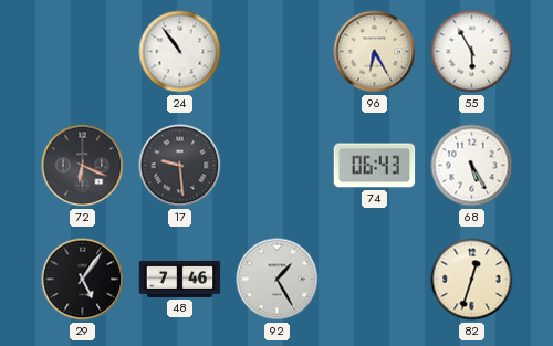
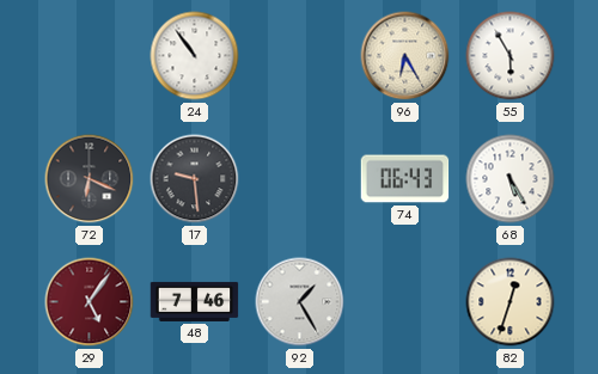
29 dial: black -> burgundy (90, 302)
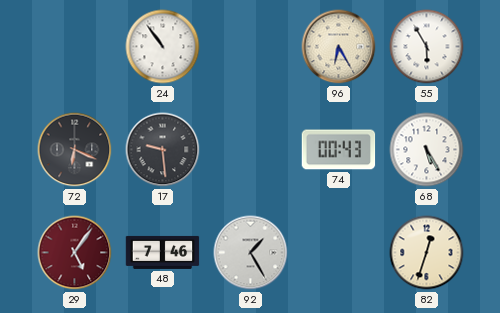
74: 06:43 -> 00:43 (339, 150)
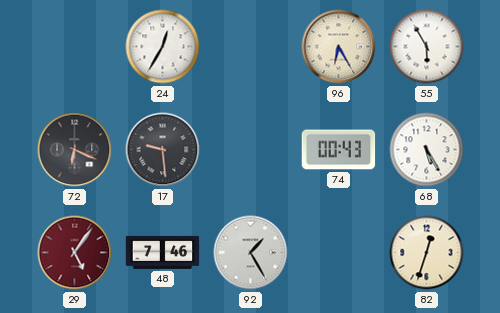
24: 10:54 -> 12:35 (163, 47)
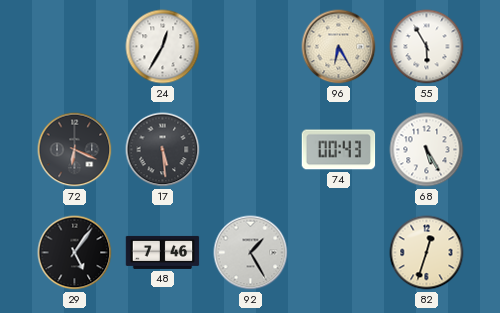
17: 9:29 -> 5:29 (163, 150)
29 dial: burgundy -> black (75, 253)
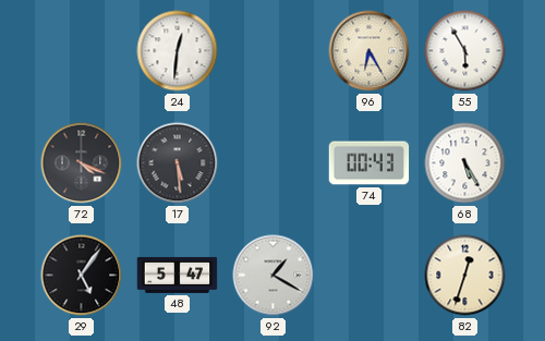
24: 12:35 -> 12:31 (178, 51)
72: 6:19 -> 4:19 (82, 163)
48: 7:46 -> 5:47 (178, 275)
92: 1:25 -> 1:20 (274, 276)
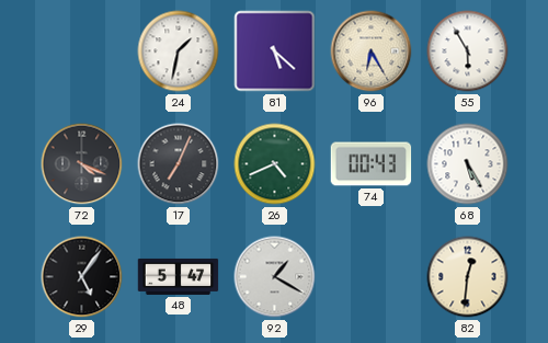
24: 12:31 -> 1:32 (179, 52)
81: none -> 5:22 (275, 52)
17: 5:29 -> 7:04 (179, 164)
26: none -> 4:41 (275, 164)
82: 12:33 -> 12:31 (468, 277)
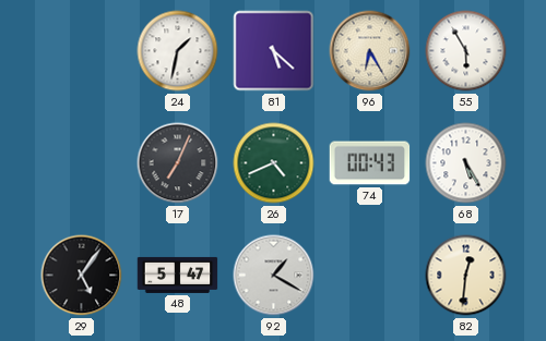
72: 4:19 -> none (82, 164)
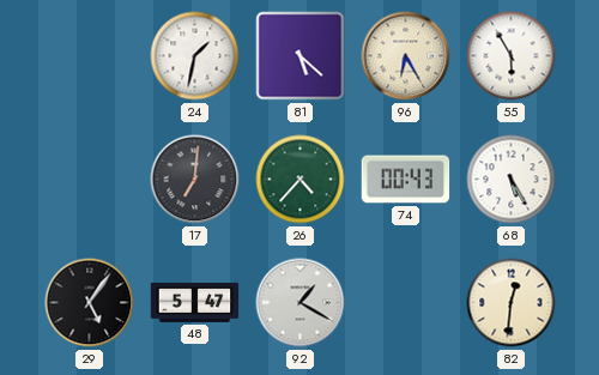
17: 7:04 -> 7:01 (195, 180)
26: 4:41 -> 4:37 (301, 180)
